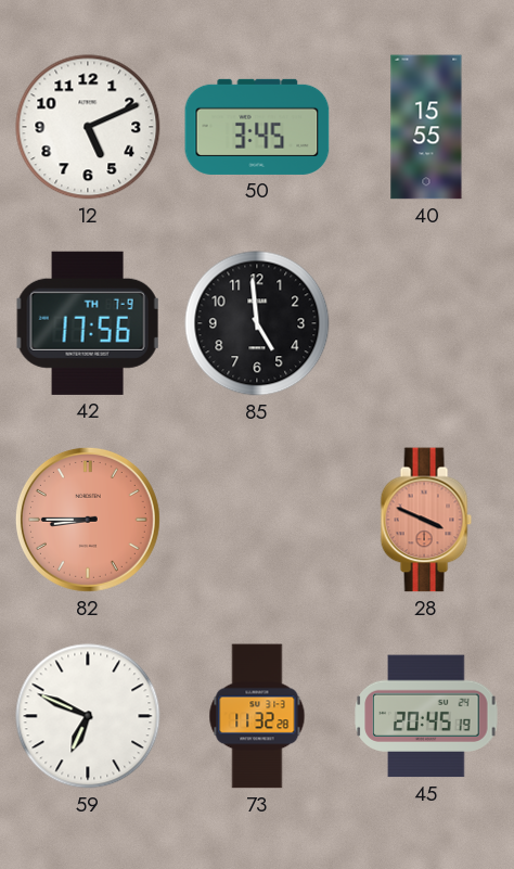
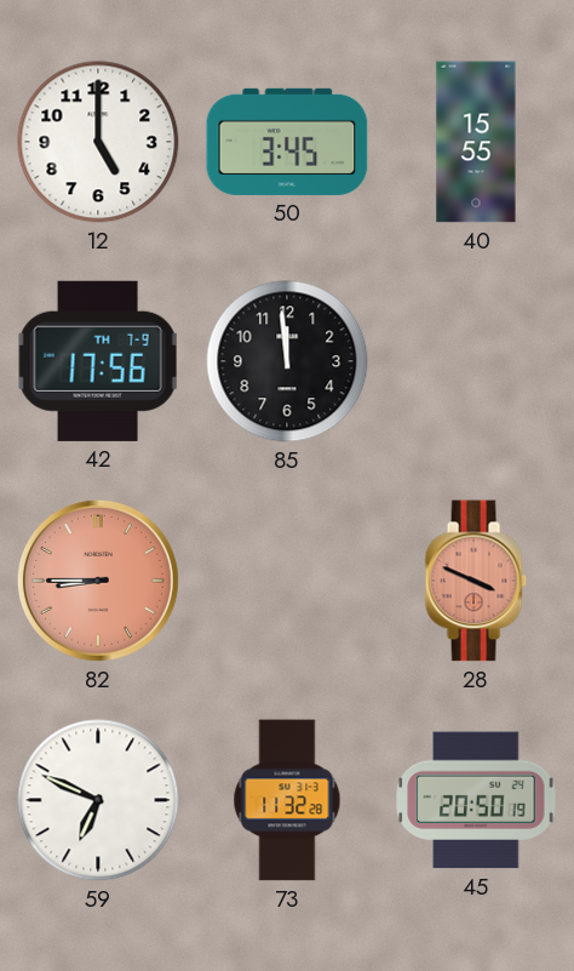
12: 5:11 -> 5:00 (98, 142)
85: 4:59 -> 11:59 (287, 361)
45: 20:45 -> 20:50 (476, 800)
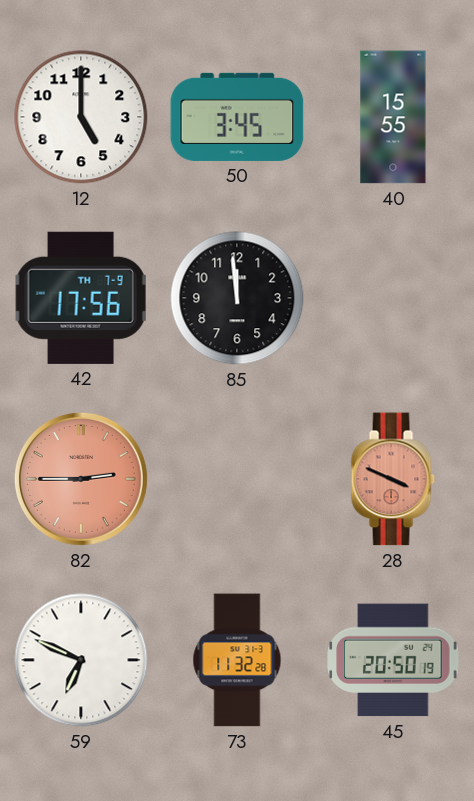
82: 8:45 -> 2:45 (81, 479)
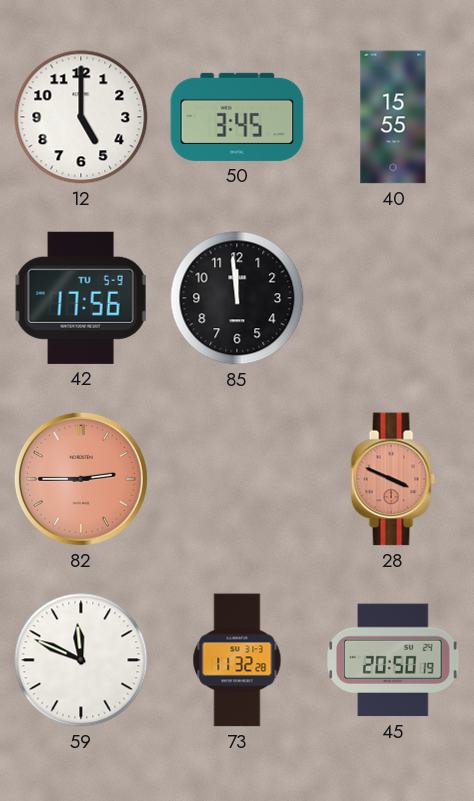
42 date: TH 7-9 -> TU 5-9 (81, 298)
59: 6:49 -> 11:49 (81, 660)
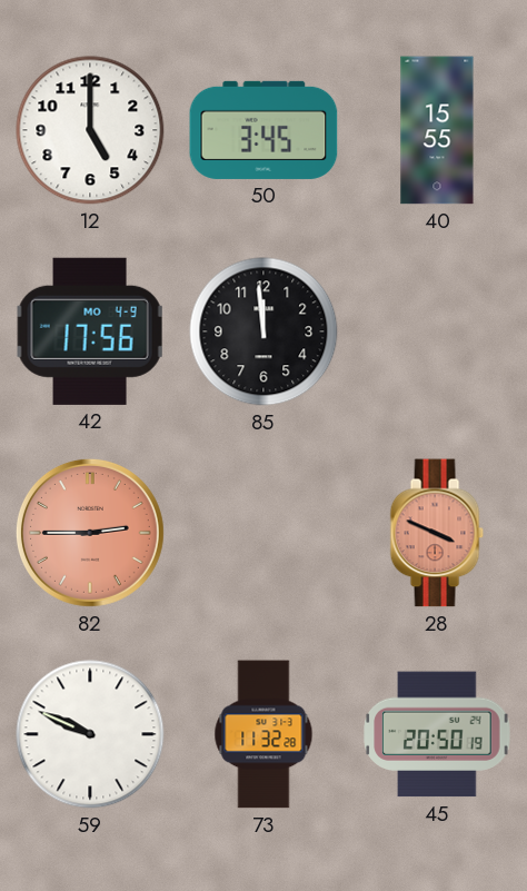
42 date: TU 5-9 -> MO 4-9 (90, 331)
59: 11:49 -> 9:49 (90, 734)
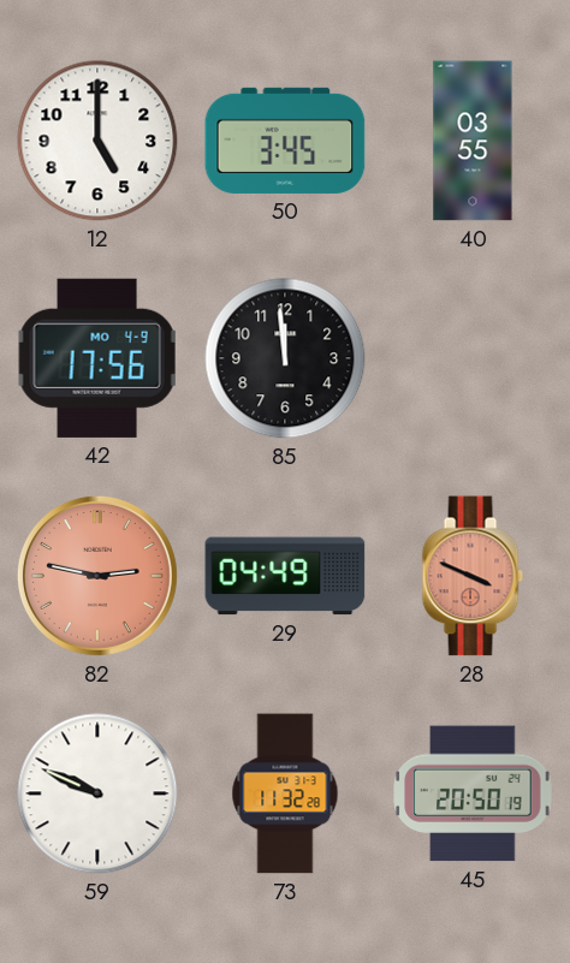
40: 15:55 -> 03:55 (473, 141)
82: 2:45 -> 2:47 (97, 576)
29: none -> 04:49 (285, 576)
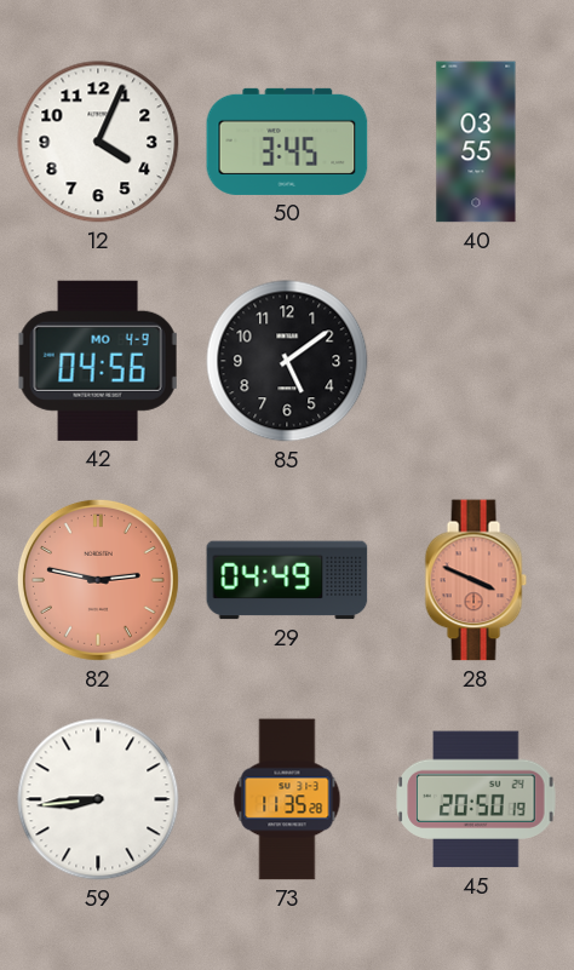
12: 5:00 -> 4:04 (98, 142)
42: 17:56 -> 04:56 (98, 361)
85: 11:59 -> 5:09 (287, 361)
59: 9:49 -> 8:44 (98, 799)
73: 11:32 -> 11:35 (287, 799)
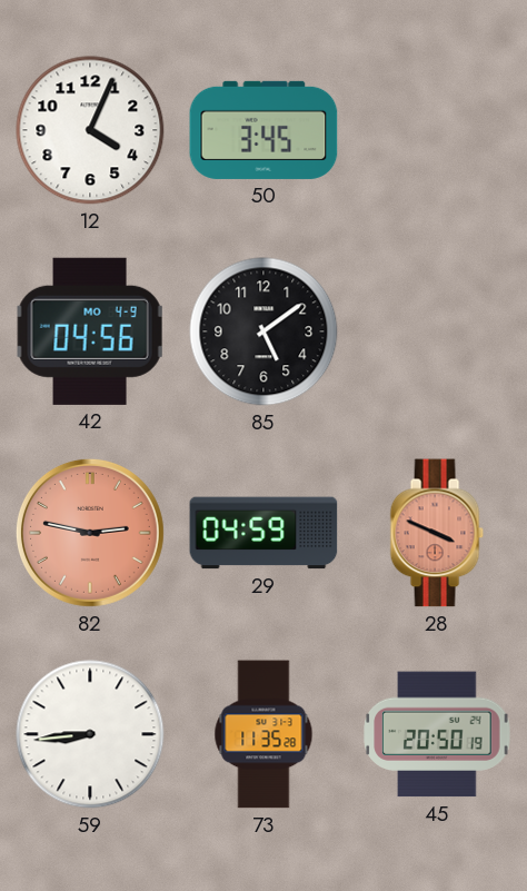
40: 03:55 -> none (476, 142)
29: 04:49 -> 04:59 (263, 533)
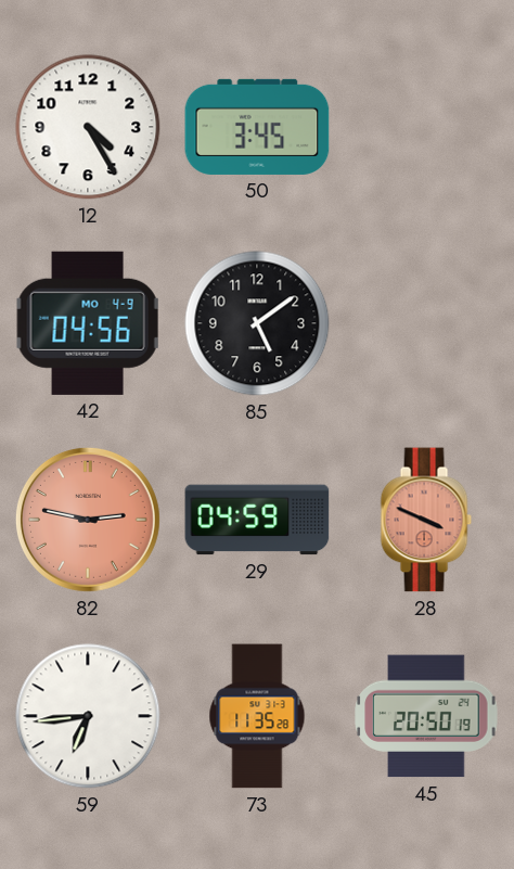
12: 4:04 -> 4:25 (88, 127)
59: 8:44 -> 6:44 (88, 716)
